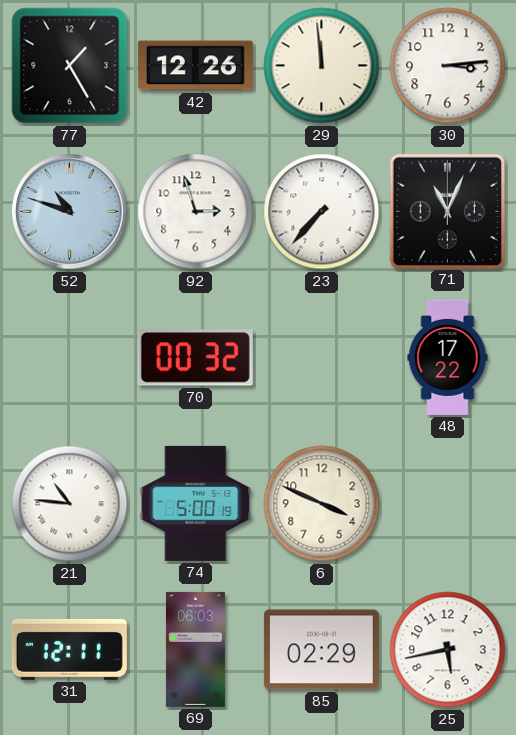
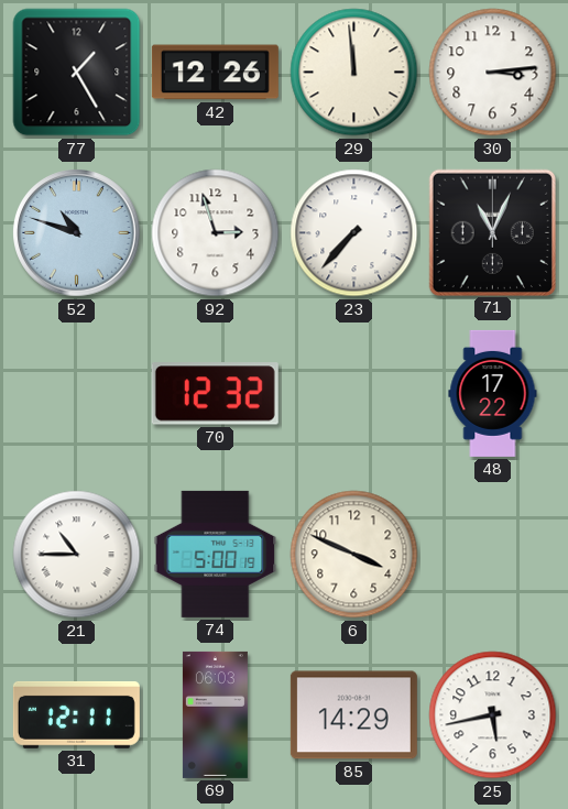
70: 00:32 -> 12:32 (215, 394)
21: 10:46 -> 10:45 (77, 555)
85: 02:29 -> 14:29 (353, 715)
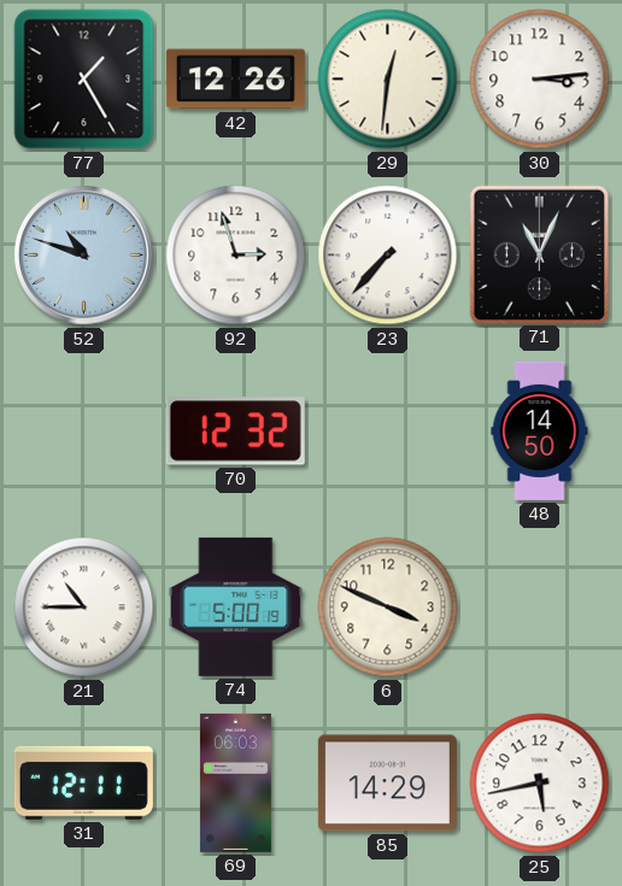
29: 11:59 -> 12:31 (388, 80)
48: 17:22 -> 14:50 (540, 430)
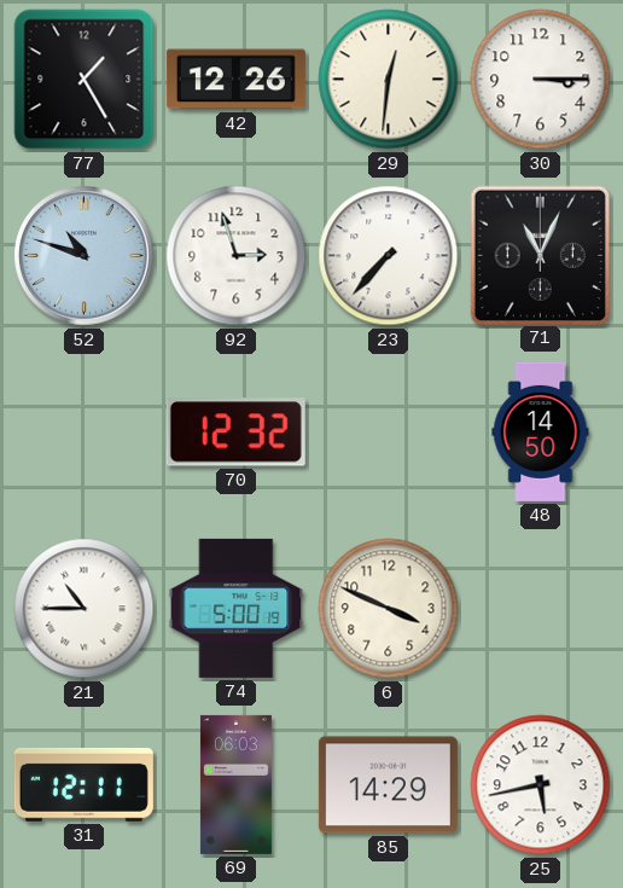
30: 3:14 -> 3:15 (541, 80)
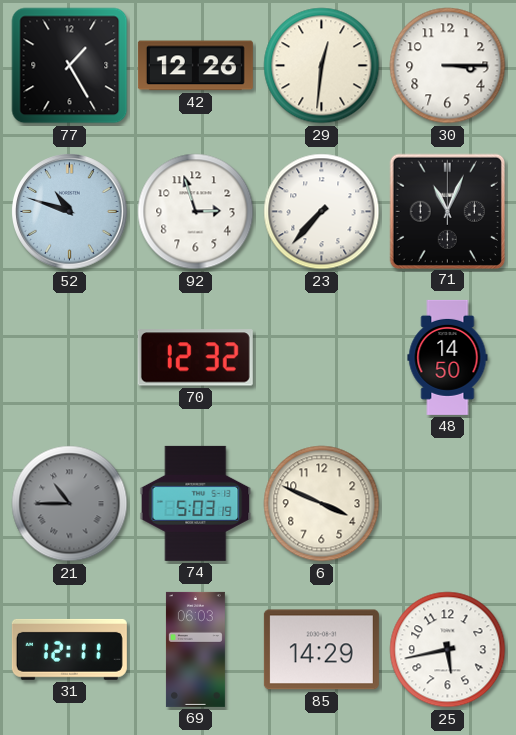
21 dial: white -> grey (70, 504)
74: 5:00 -> 5:03 (196, 503)
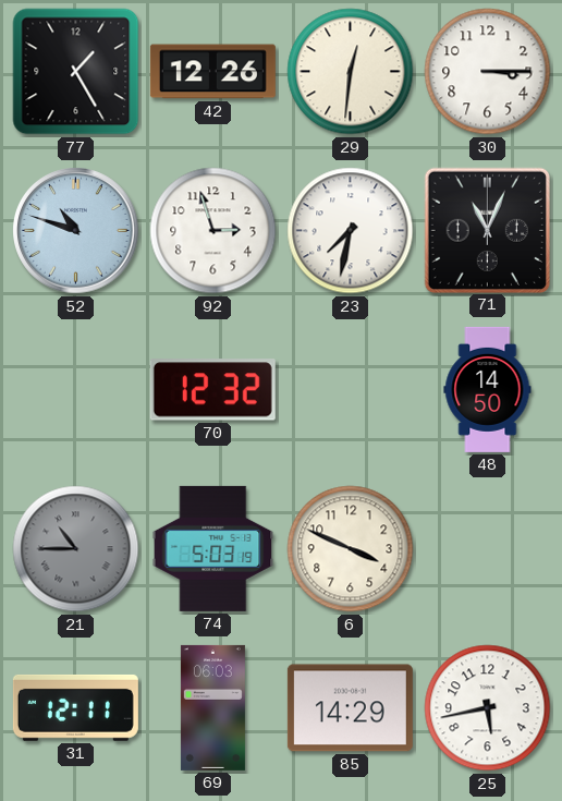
23: 7:37 -> 7:32 (351, 231)
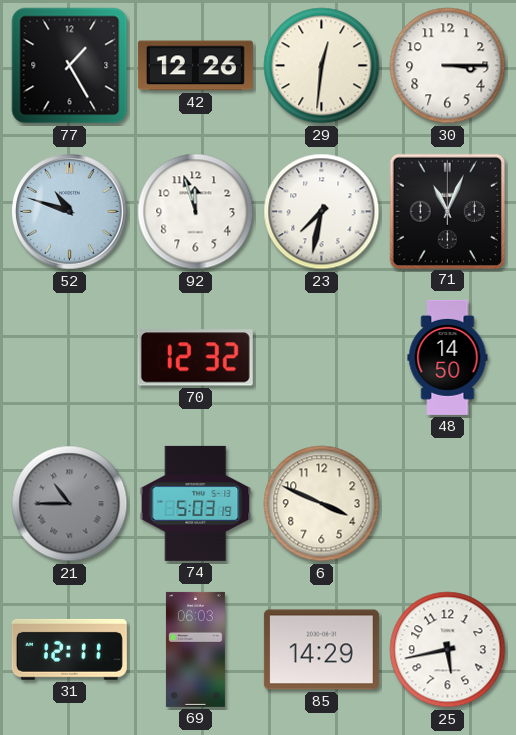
92: 2:57 -> 11:57 (196, 212)
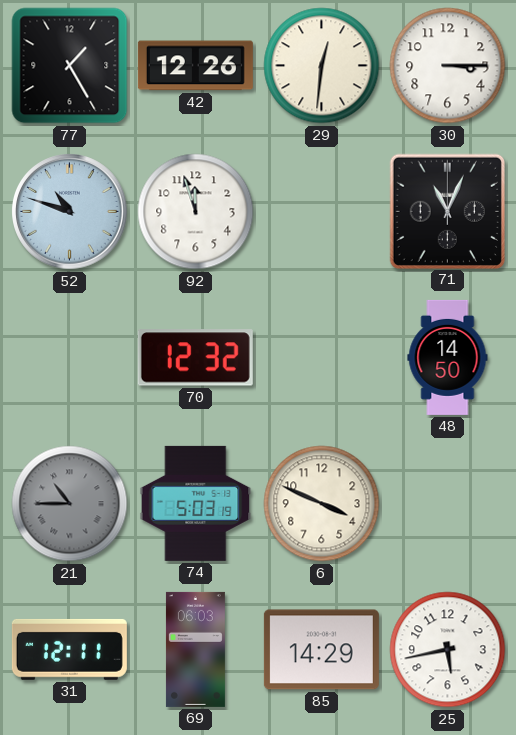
23: 7:32 -> none (322, 212)
